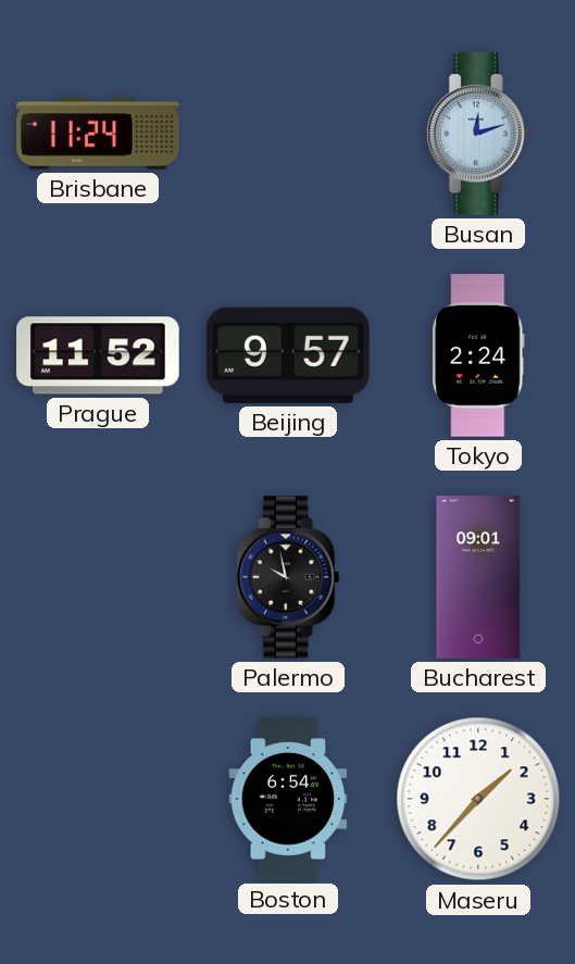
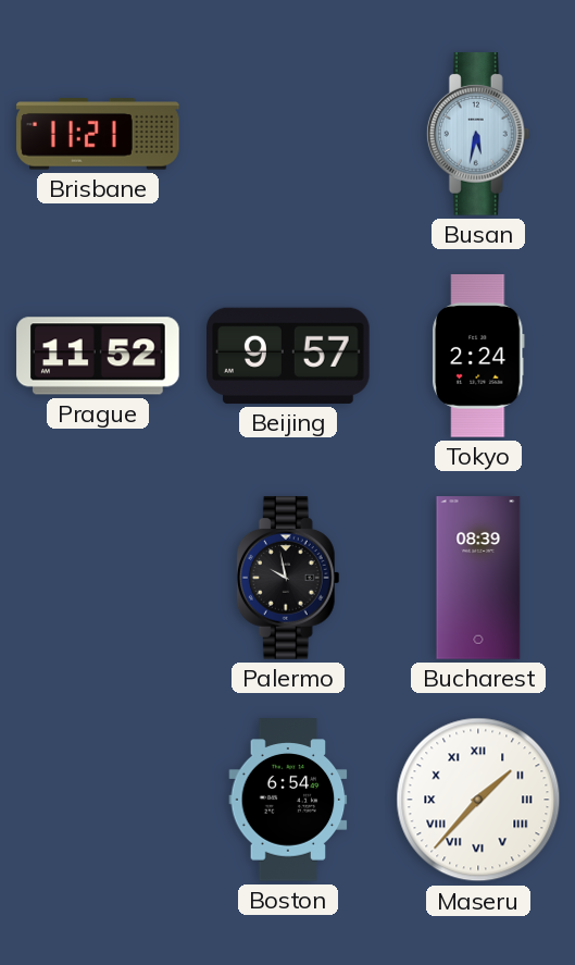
Brisbane: 11:24 -> 11:21 (98, 134)
Busan: 12:12 -> 5:32 (478, 134)
Bucharest: 09:01 -> 08:39 (478, 578)
Maseru numerals: Arabic -> Roman (478, 800)
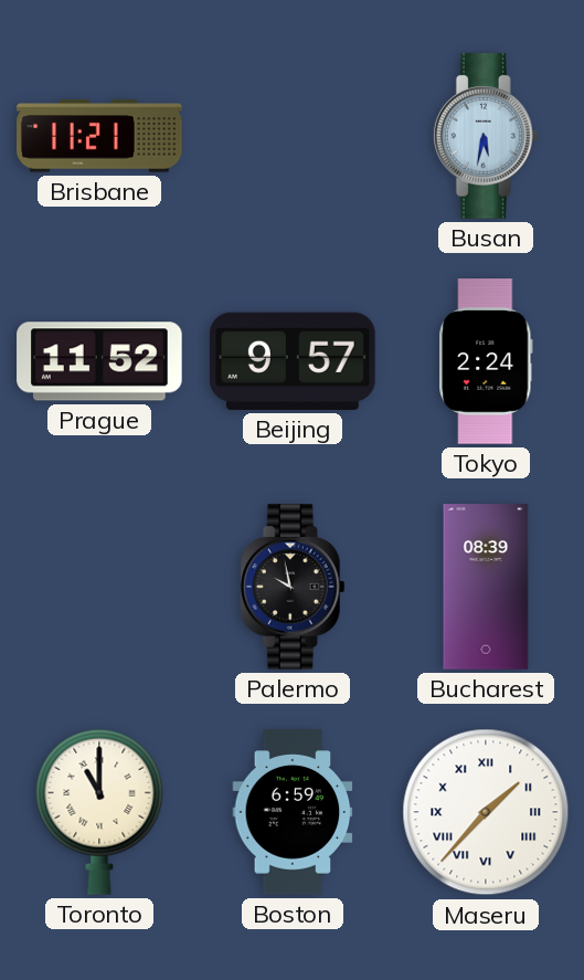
Toronto: none -> 11:00 (99, 812)
Boston: 6:54 -> 6:59 (293, 812)
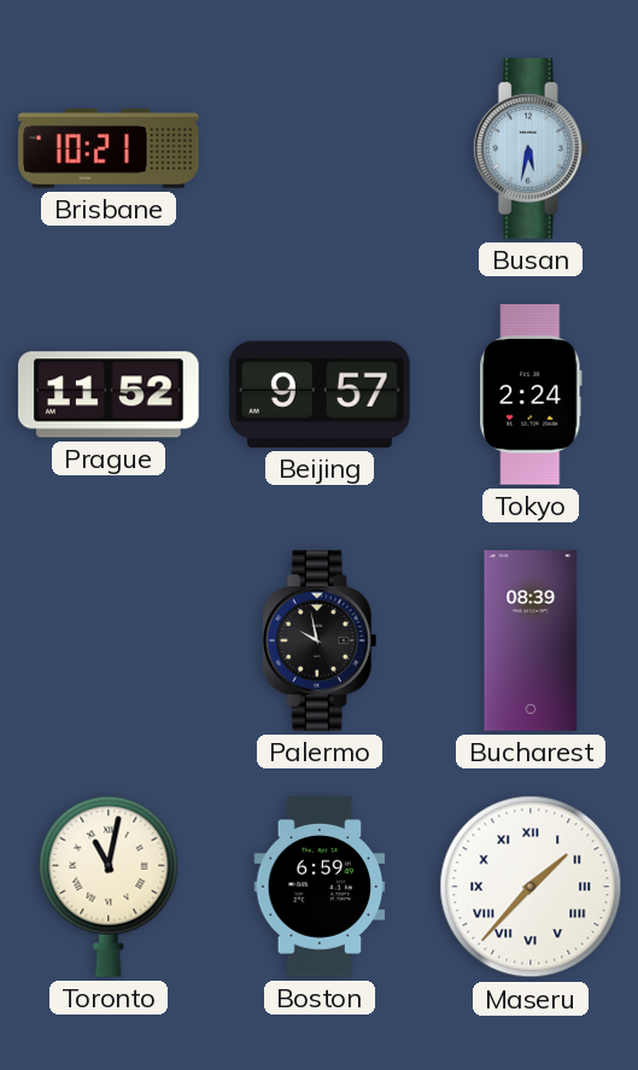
Brisbane: 11:21 -> 10:21 (109, 148)
Toronto: 11:00 -> 11:02 (109, 887)
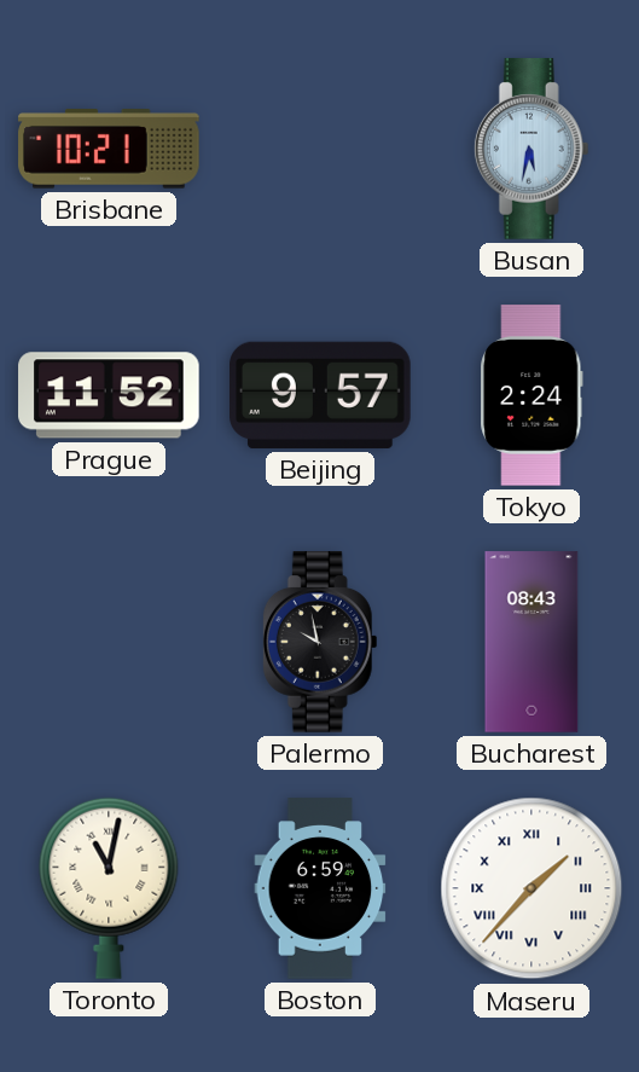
Bucharest: 08:39 -> 08:43 (531, 642)
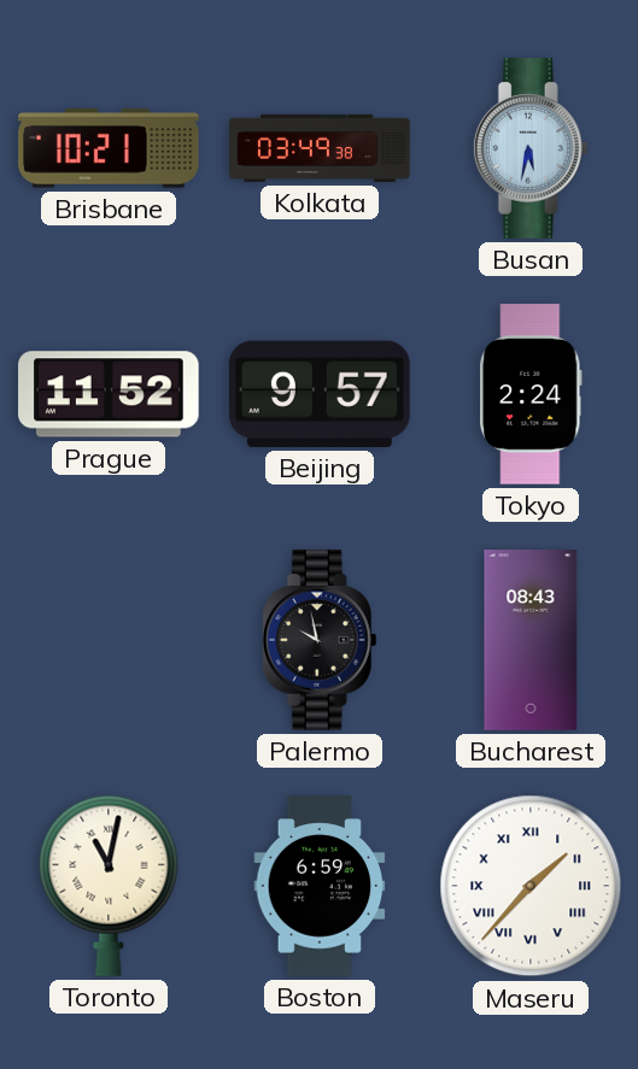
Kolkata: none -> 03:49 (320, 148)
